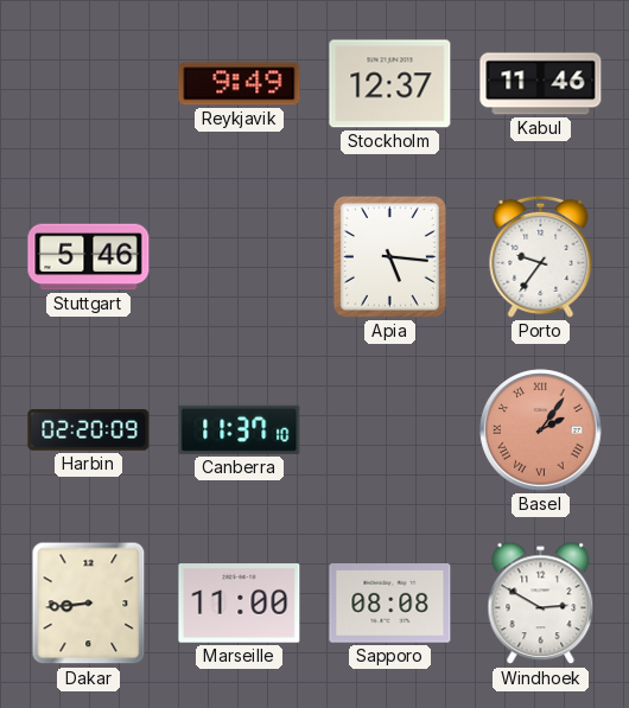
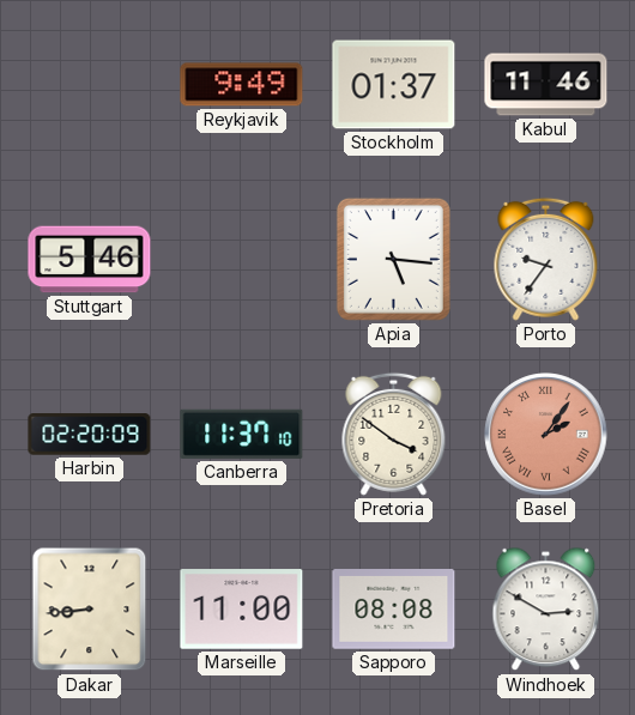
Stockholm: 12:37 -> 01:37 (394, 85)
Pretoria: none -> 3:51 (394, 434)
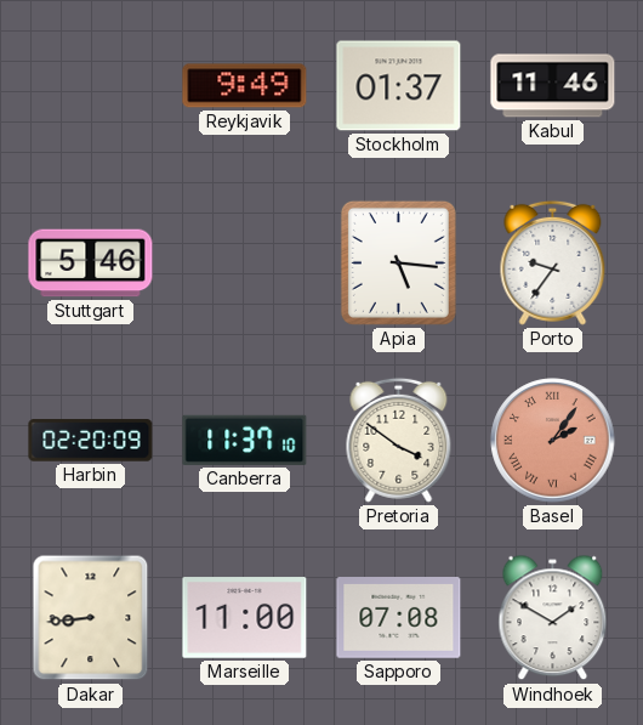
Sapporo: 08:08 -> 07:08 (399, 618)
Windhoek: 2:50 -> 1:50 (553, 618)
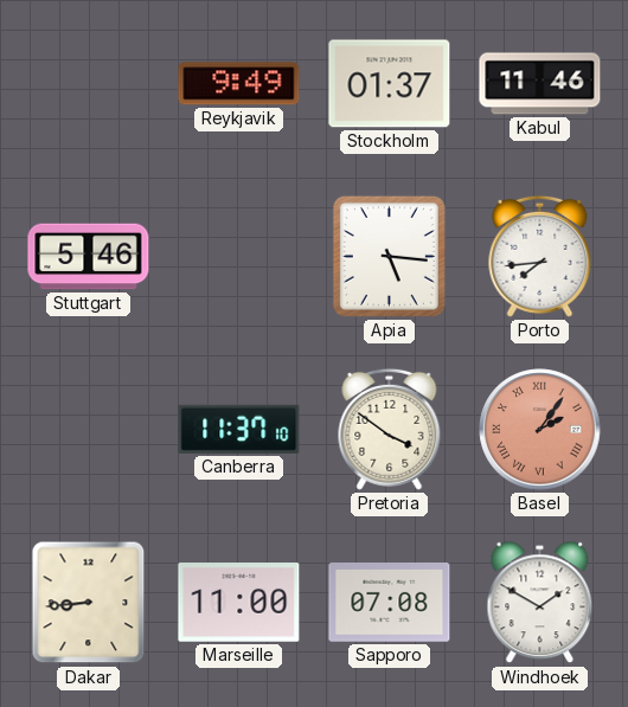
Porto: 9:36 -> 7:44 (540, 256)
Harbin: 02:20 -> none (91, 441)
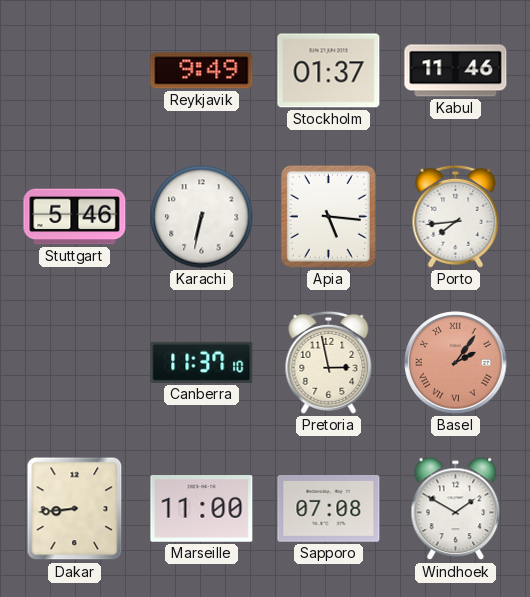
Karachi: none -> 6:32 (202, 217)
Pretoria: 3:51 -> 2:58 (329, 362)
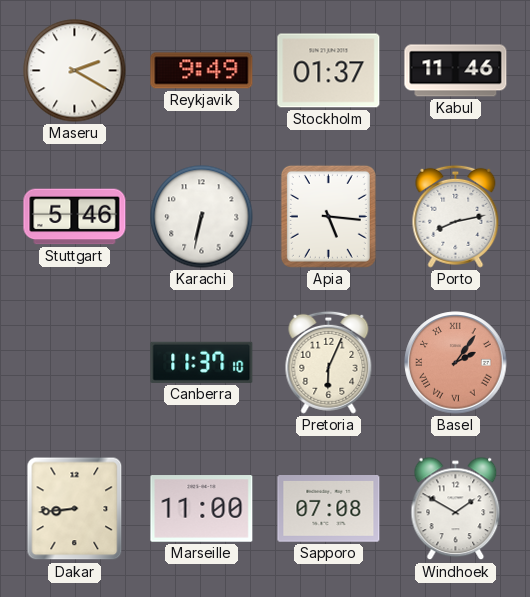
Maseru: none -> 2:20 (75, 71)
Porto: 7:44 -> 8:13 (456, 216)
Pretoria: 2:58 -> 6:04 (329, 362)
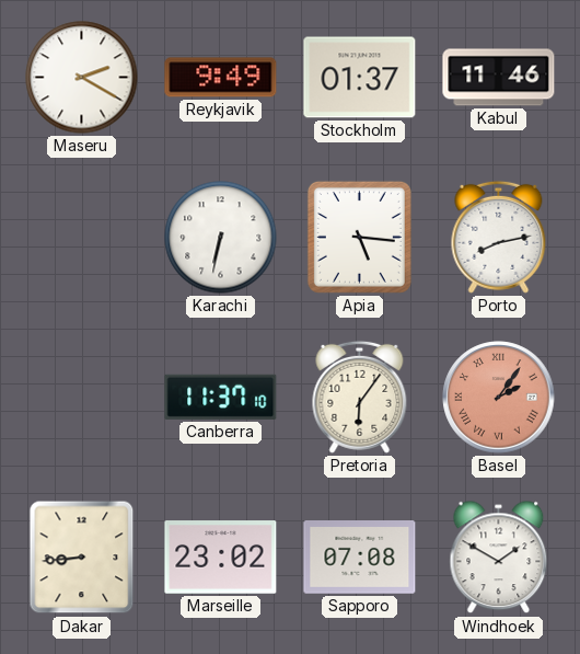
Stuttgart: 5:46 -> none (75, 217)
Pretoria: 6:04 -> 6:06 (360, 397)
Marseille: 11:00 -> 23:02 (221, 558)
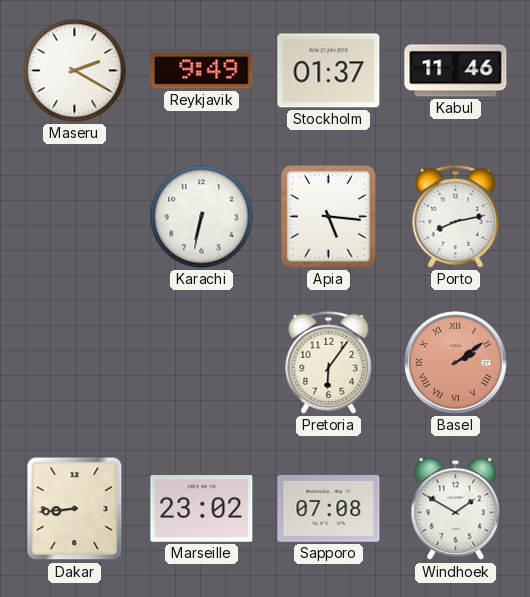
Canberra: 11:37 -> none (221, 397)
Basel: 2:06 -> 2:09 (456, 363)
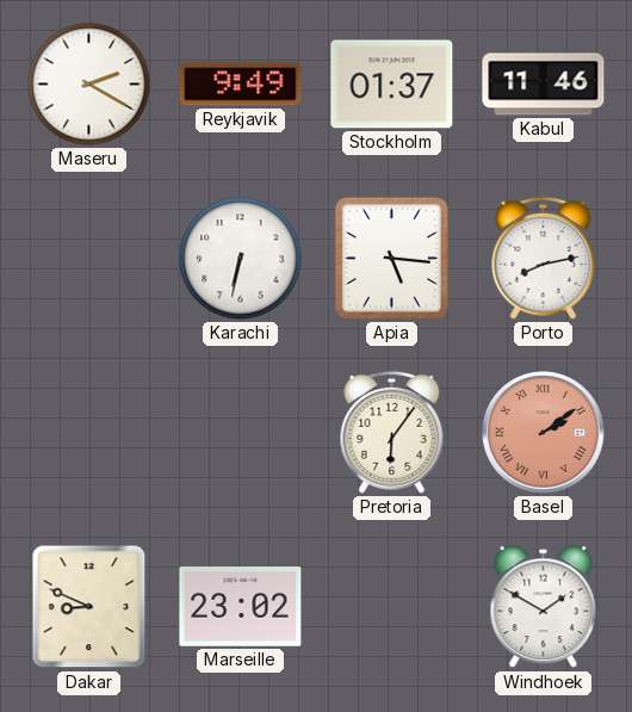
Dakar: 8:44 -> 8:49 (89, 607)
Sapporo: 07:08 -> none (329, 509)
